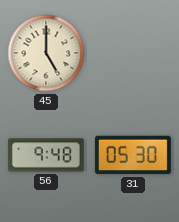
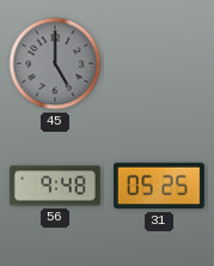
45 dial: cream -> grey (55, 64)
31: 05:30 -> 05:25 (159, 186)
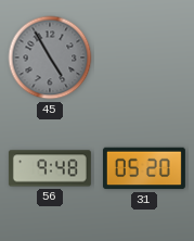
45: 5:00 -> 4:55 (50, 58)
31: 05:25 -> 05:20 (144, 168)
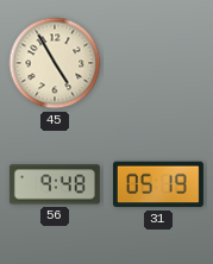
45 dial: grey -> cream (55, 63)
31: 05:20 -> 05:19 (158, 184)
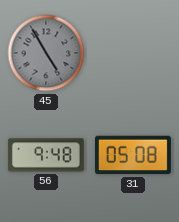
45 dial: cream -> grey (46, 53)
31: 05:19 -> 05:08 (133, 155)
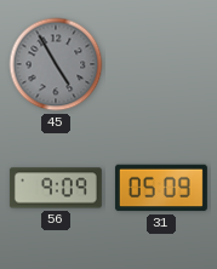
56: 9:48 -> 9:09 (56, 188)
31: 05:08 -> 05:09 (161, 188)
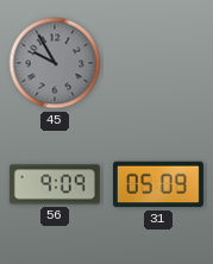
45: 4:55 -> 9:55 (55, 63)
